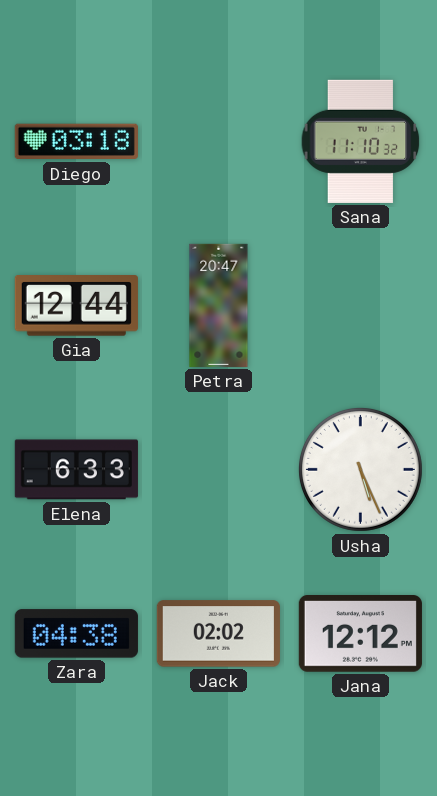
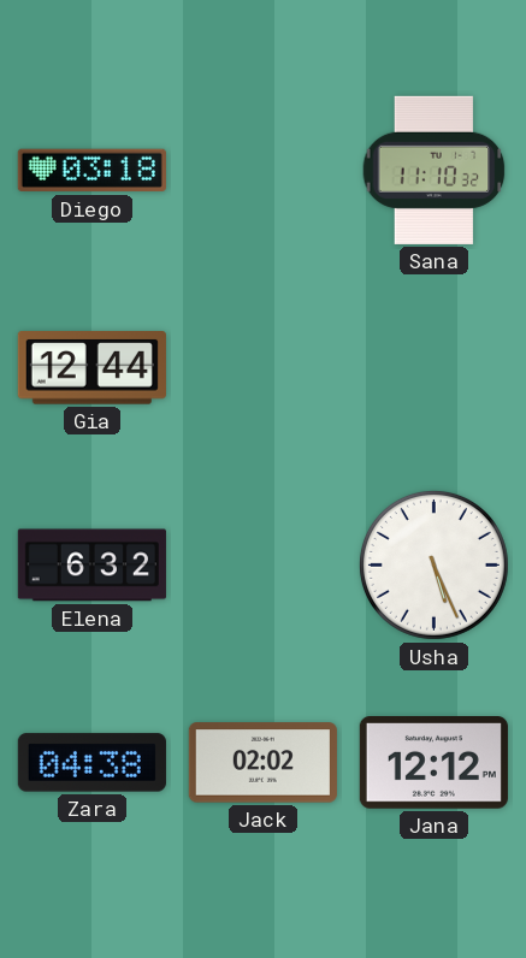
Petra: 20:47 -> none (219, 305)
Elena: 6:33 -> 6:32 (91, 566)
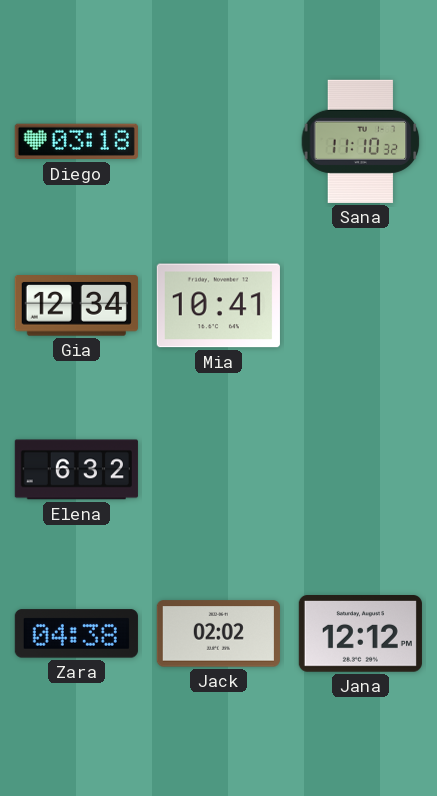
Gia: 12:44 -> 12:34 (76, 306)
Mia: none -> 10:41 (218, 306)
Usha: 5:26 -> none (433, 564)
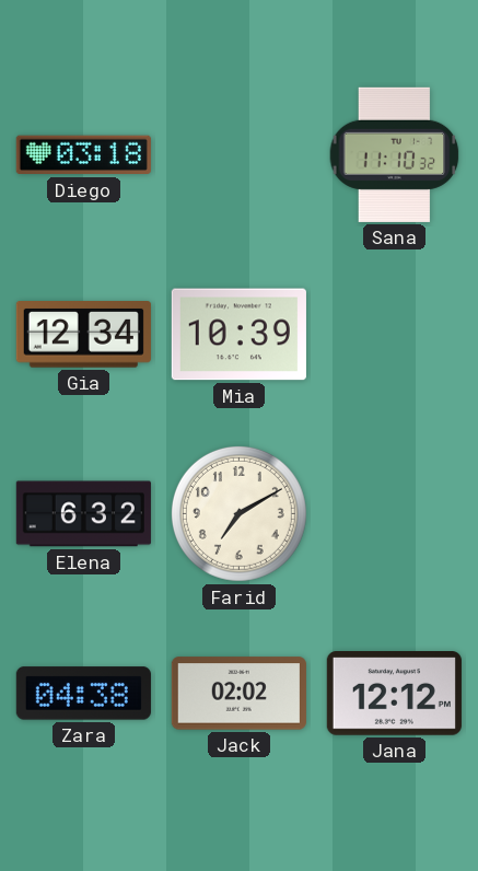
Mia: 10:41 -> 10:39 (238, 335)
Farid: none -> 7:10 (238, 513)
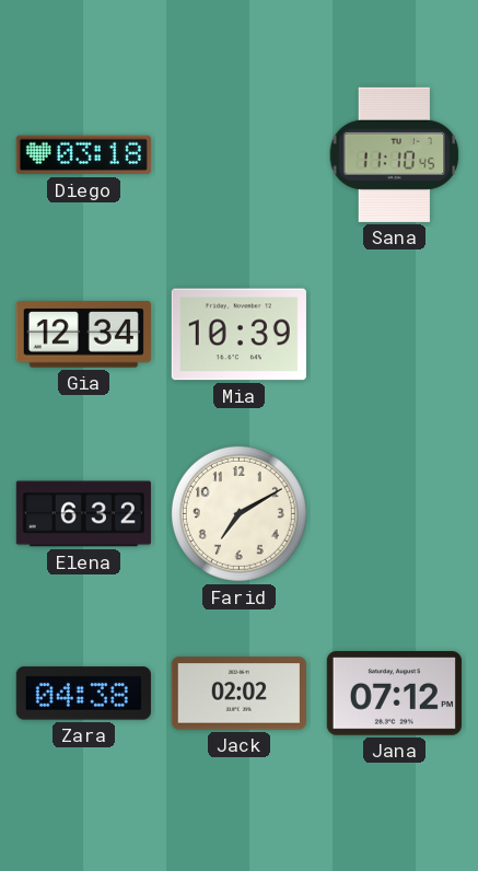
Sana: 11:10:32 -> 11:10:45 (395, 154)
Jana: 12:12 -> 07:12 (394, 694)
